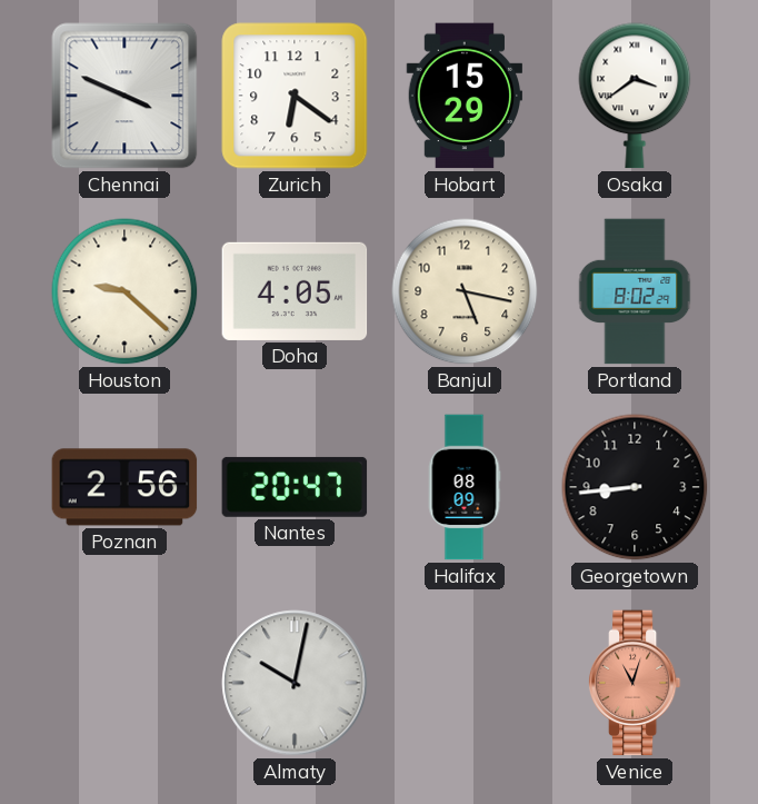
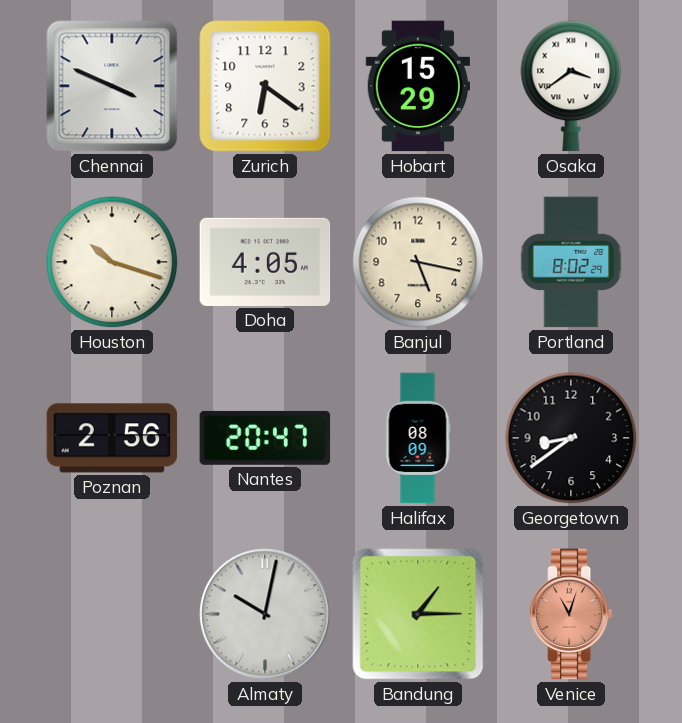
Houston: 9:22 -> 10:18 (112, 262)
Georgetown: 8:44 -> 8:39 (571, 438)
Bandung: none -> 1:15 (418, 614)
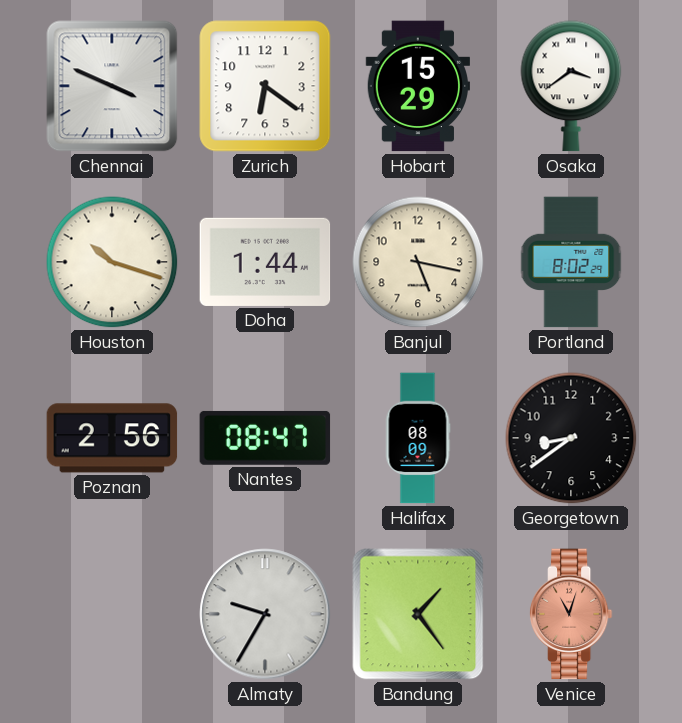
Doha: 4:05 -> 1:44 (265, 262)
Nantes: 20:47 -> 08:47 (265, 438)
Almaty: 10:02 -> 9:35 (265, 614)
Bandung: 1:15 -> 1:24 (418, 614)
